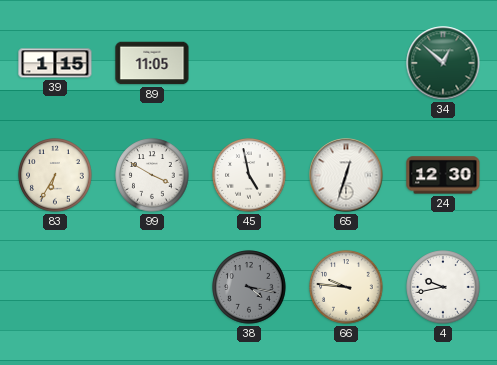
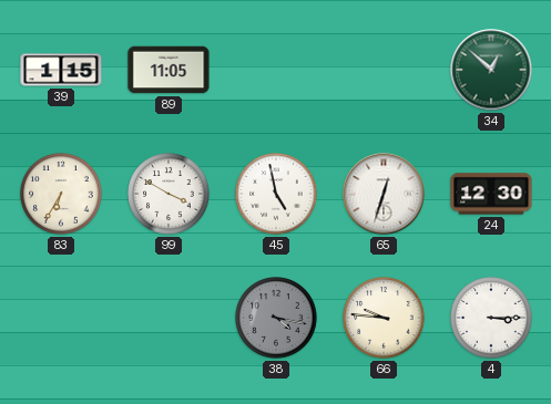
4: 9:43 -> 3:15 (491, 318)
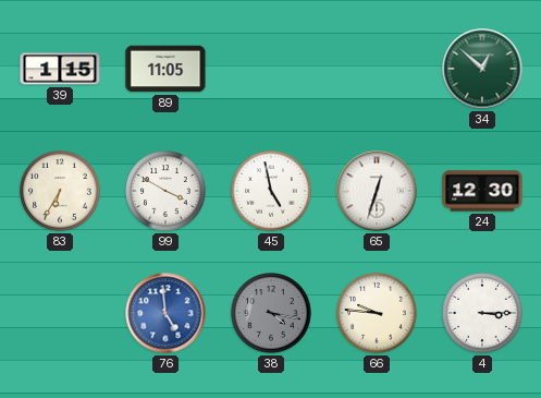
76: none -> 4:59 (165, 313)
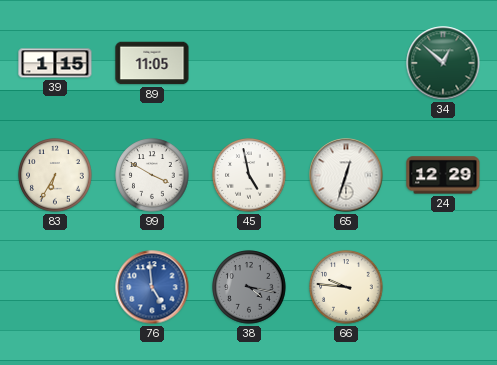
24: 12:30 -> 12:29 (443, 175)
4: 3:15 -> none (482, 313)
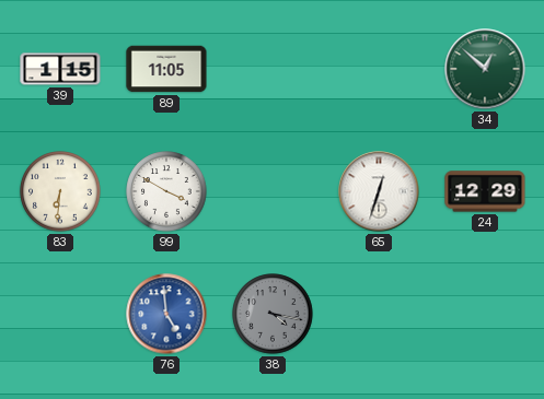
83: 6:35 -> 6:31 (60, 191)
45: 4:58 -> none (249, 175)
66: 9:46 -> none (346, 287)
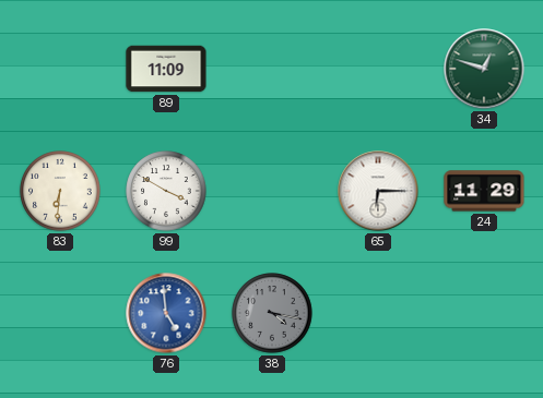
39: 1:15 -> none (60, 69)
89: 11:05 -> 11:09 (166, 69)
34: 12:52 -> 12:48 (484, 69)
65: 12:33 -> 6:15 (378, 191)
24: 12:29 -> 11:29 (484, 191)
